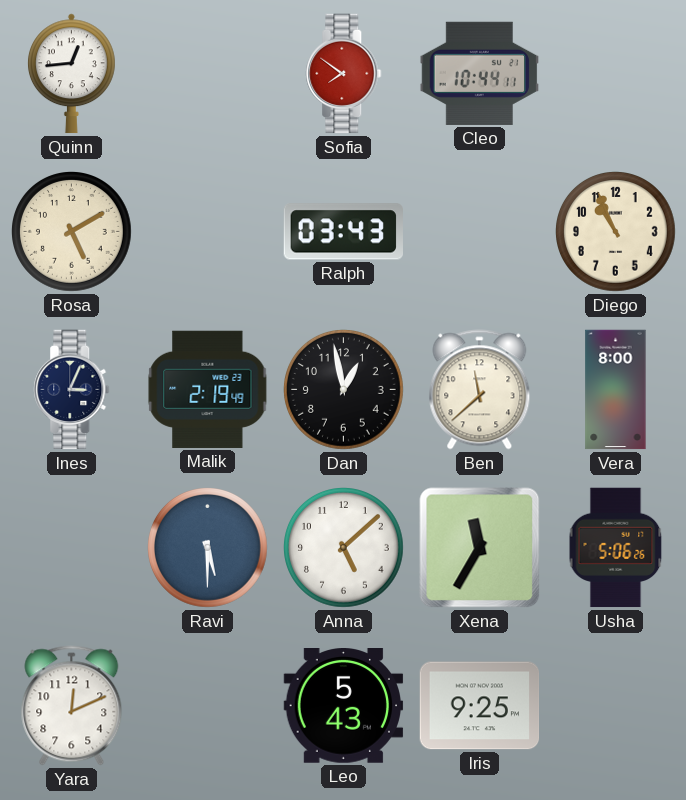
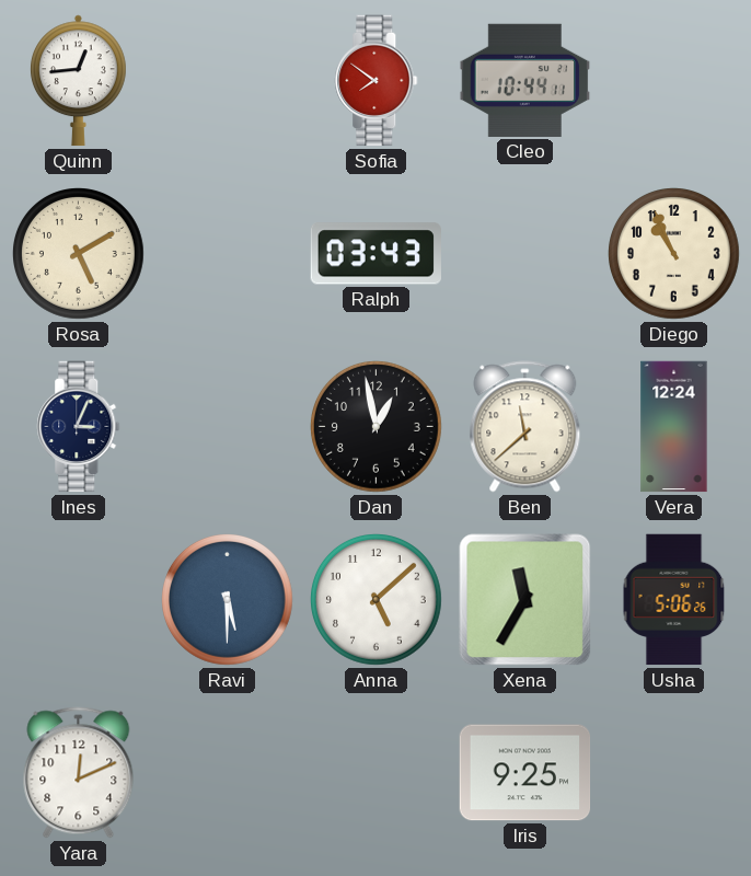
Malik: 2:19 -> none (208, 389)
Vera: 8:00 -> 12:24 (674, 427)
Leo: 5:43 -> none (344, 706)
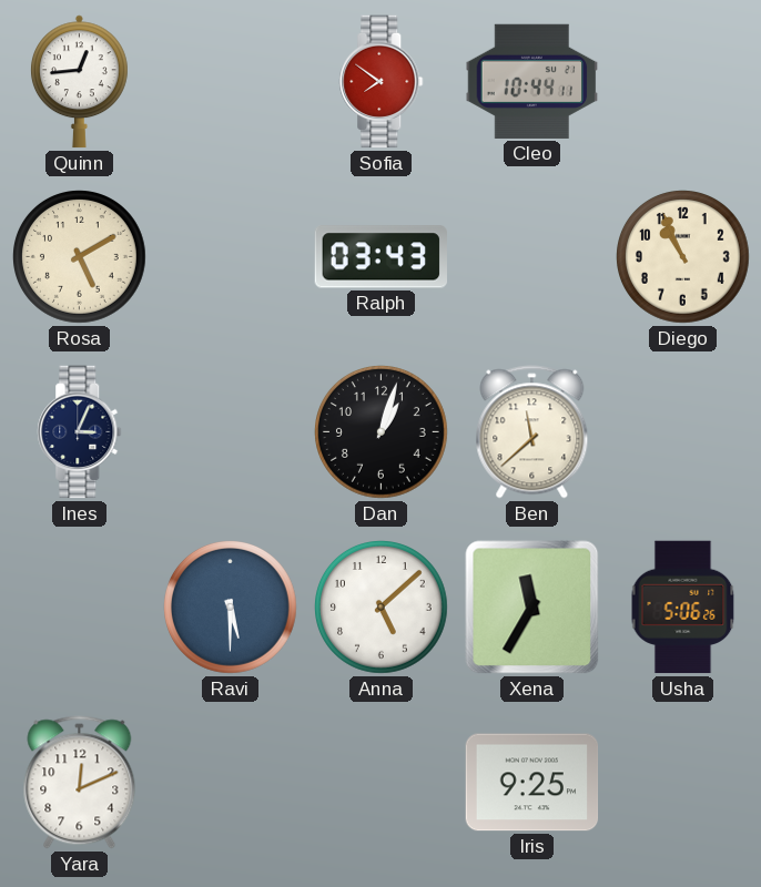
Dan: 12:58 -> 1:03 (382, 432)
Vera: 12:24 -> none (674, 427)
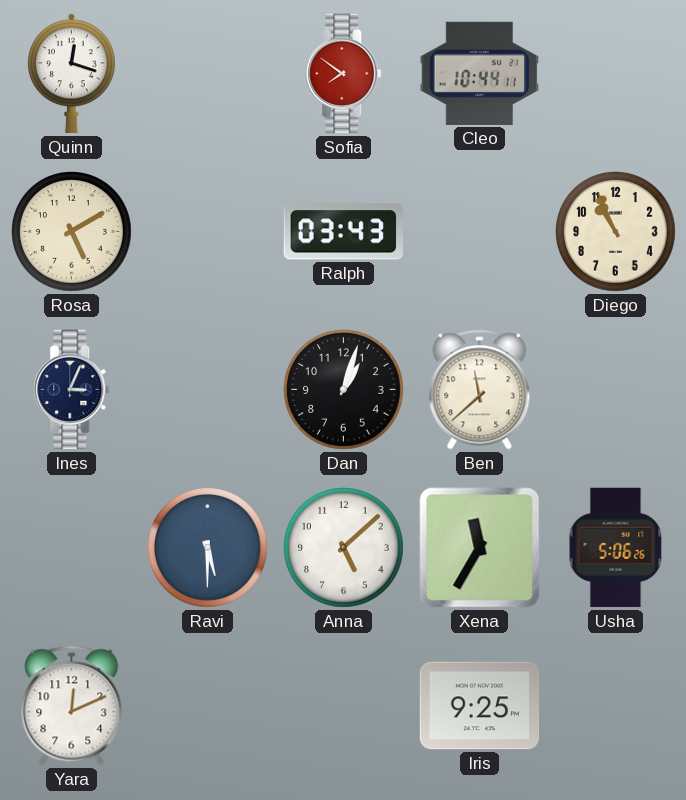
Quinn: 12:44 -> 12:18 (71, 74)
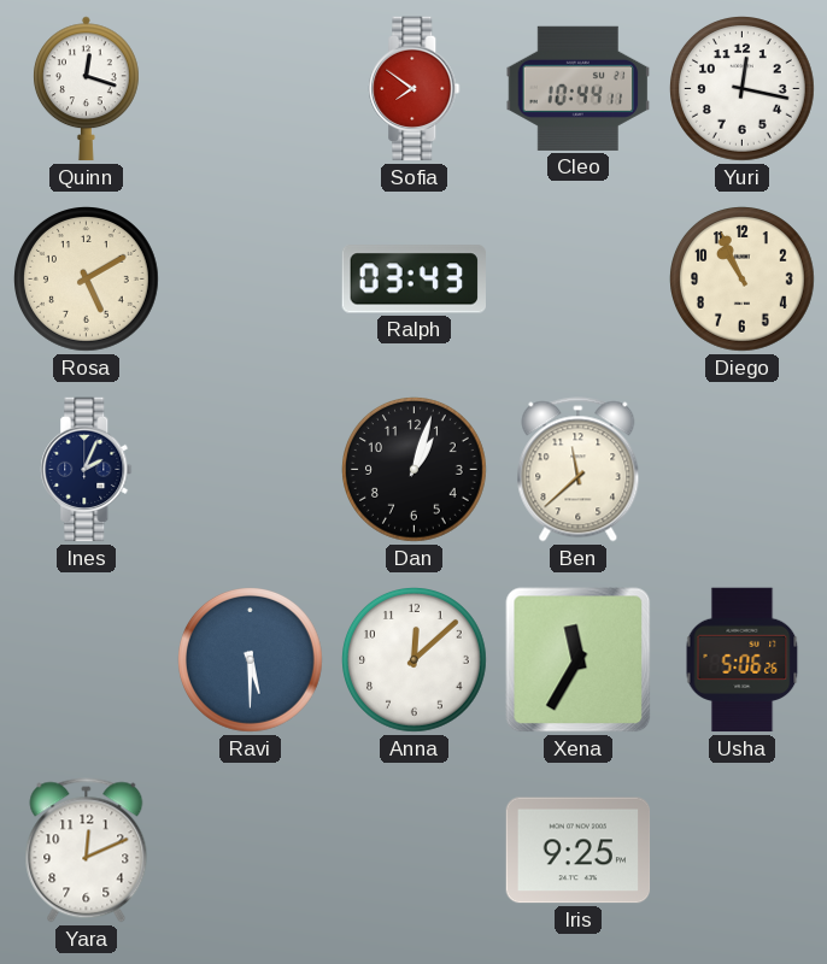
Yuri: none -> 12:17 (743, 89)
Ines: 3:04 -> 2:04 (87, 470)
Anna: 5:08 -> 12:08 (415, 660)
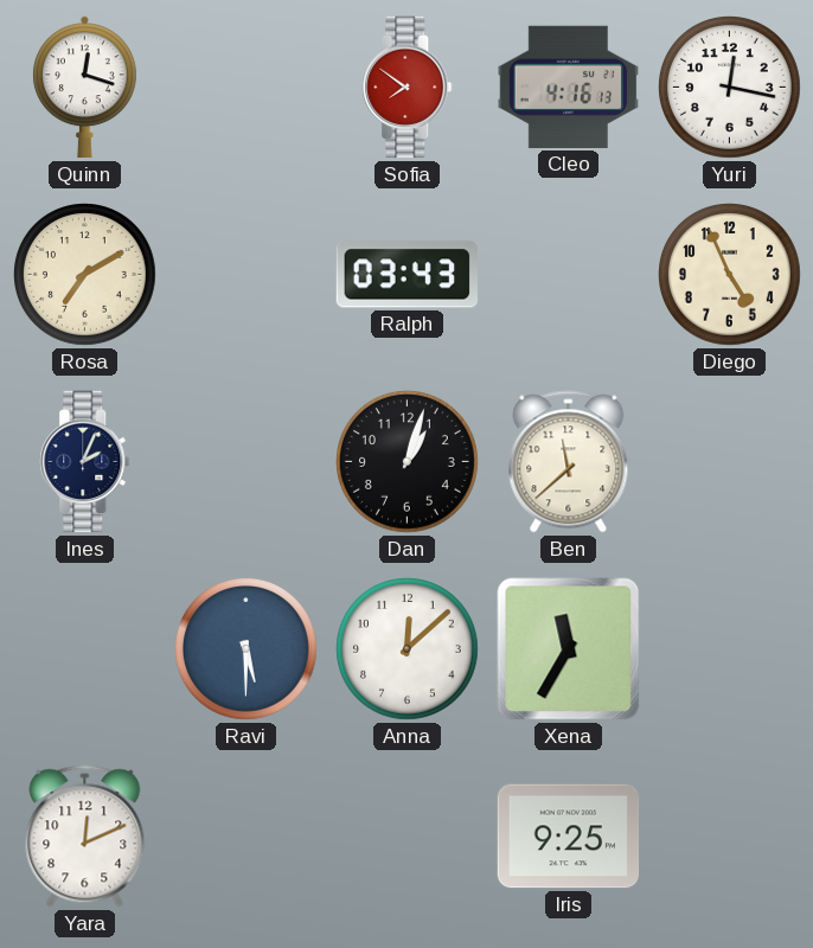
Cleo: 10:44 -> 4:16 (569, 87)
Rosa: 5:10 -> 7:10 (85, 275)
Diego: 10:56 -> 4:56 (730, 275)
Usha: 5:06 -> none (743, 660)
